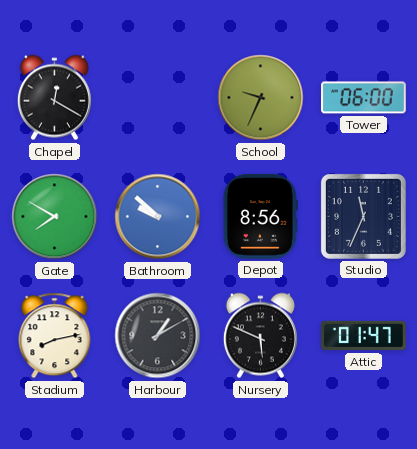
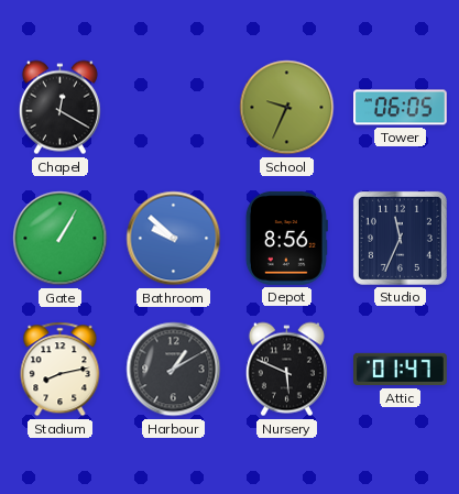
Tower: 06:00 -> 06:05 (401, 108)
Gate: 7:50 -> 1:05 (61, 239)
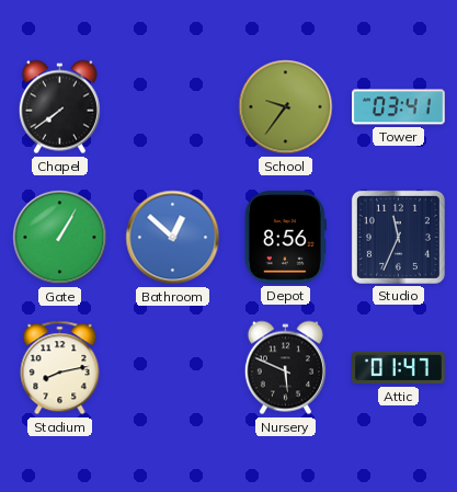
Chapel: 12:20 -> 7:39 (59, 107)
School: 9:34 -> 9:36 (286, 107)
Tower: 06:05 -> 03:41 (399, 107)
Bathroom: 9:52 -> 12:52 (173, 238)
Harbour: 1:10 -> none (174, 370)
